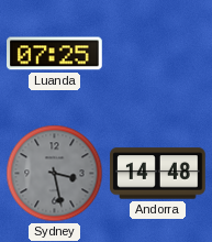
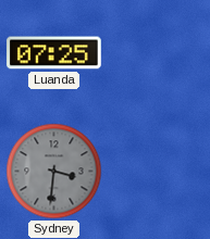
Sydney: 3:28 -> 3:31 (54, 172)
Andorra: 14:48 -> none (158, 174)
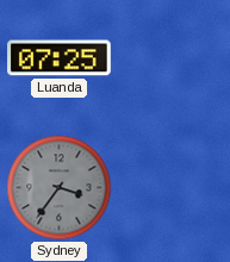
Sydney: 3:31 -> 3:36 (60, 188)
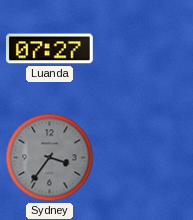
Luanda: 07:25 -> 07:27 (50, 49)
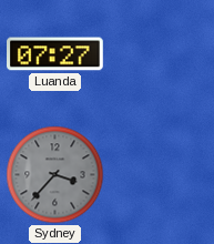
Sydney: 3:36 -> 3:37 (55, 175)
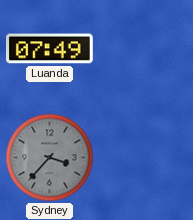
Luanda: 07:27 -> 07:49 (50, 49)
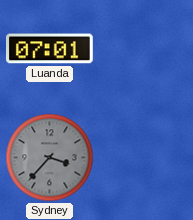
Luanda: 07:49 -> 07:01 (50, 49)
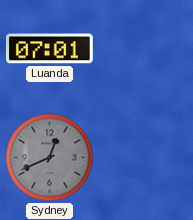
Sydney: 3:37 -> 12:41 (50, 158)
